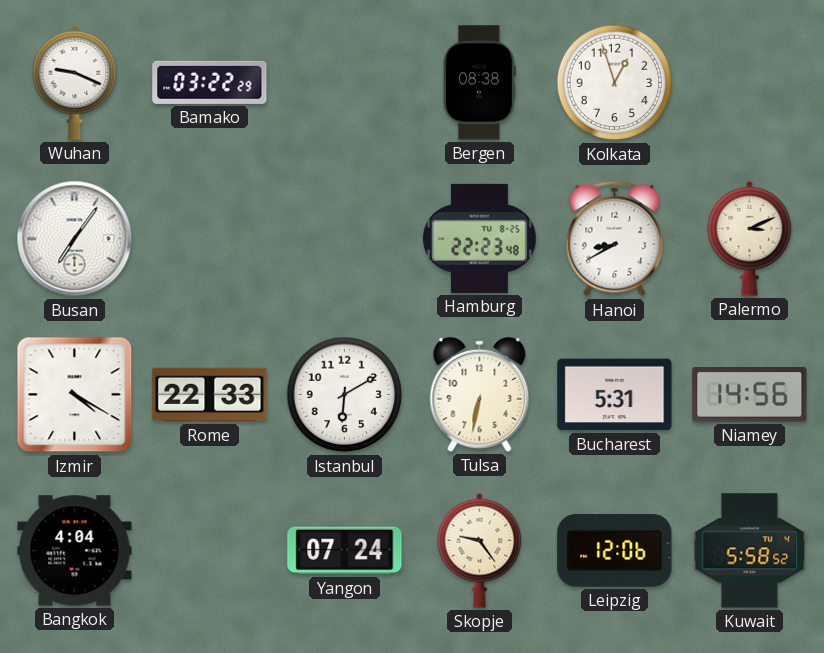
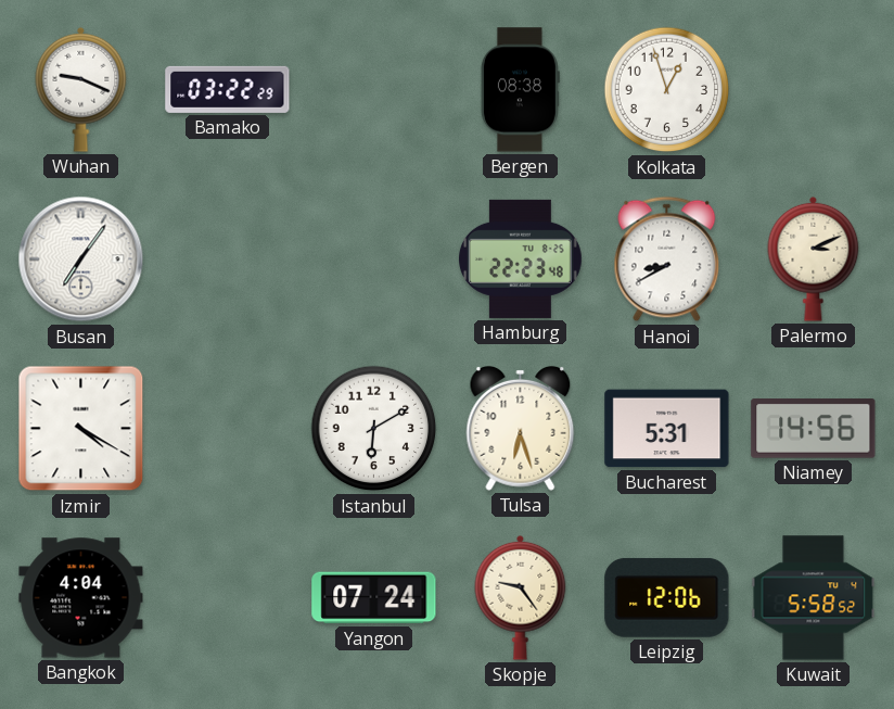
Rome: 22:33 -> none (210, 395)
Tulsa: 6:32 -> 6:27 (521, 428)
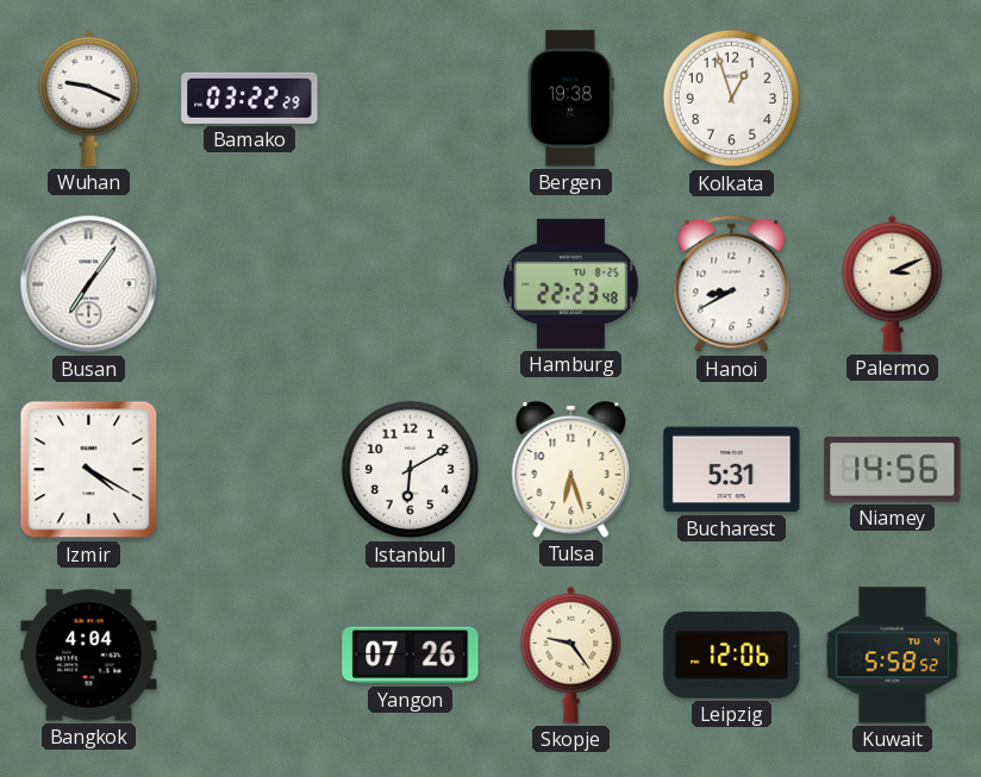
Bergen: 08:38 -> 19:38 (570, 99)
Yangon: 07:24 -> 07:26 (411, 656)
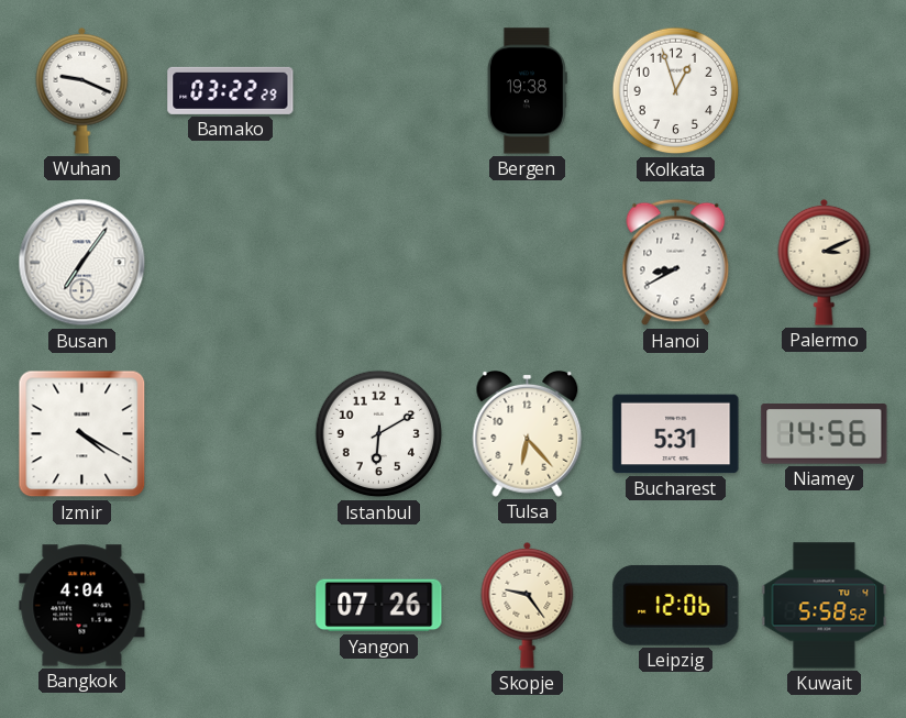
Hamburg: 22:23 -> none (571, 283)
Tulsa: 6:27 -> 6:23 (528, 433)
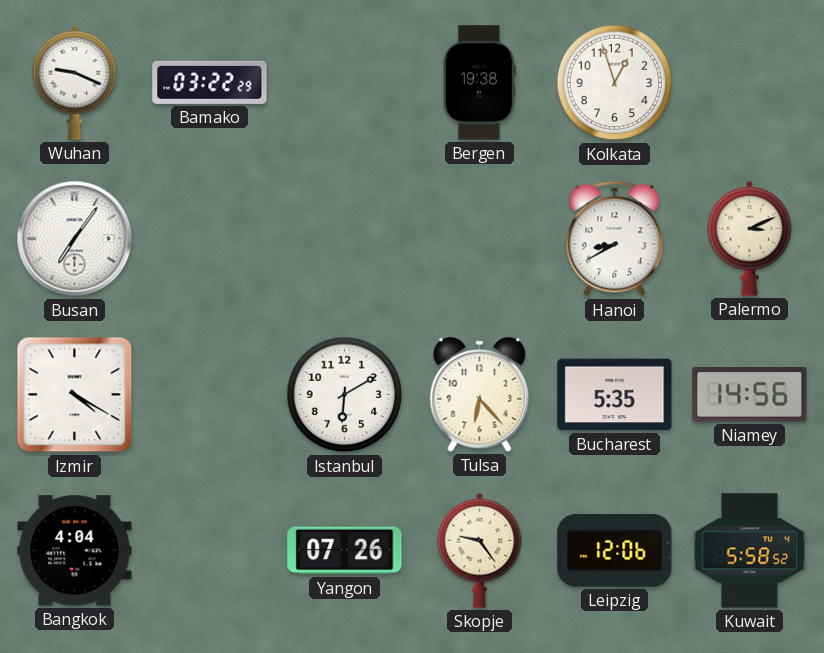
Bucharest: 5:31 -> 5:35 (615, 395)
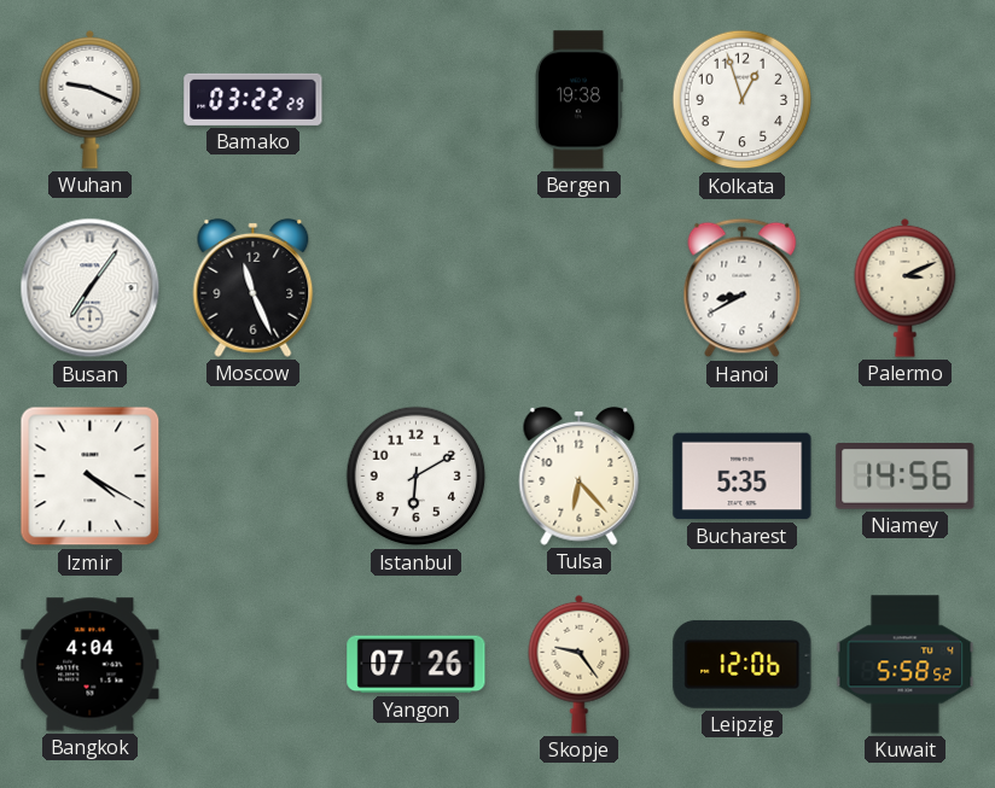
Moscow: none -> 11:26 (254, 287)
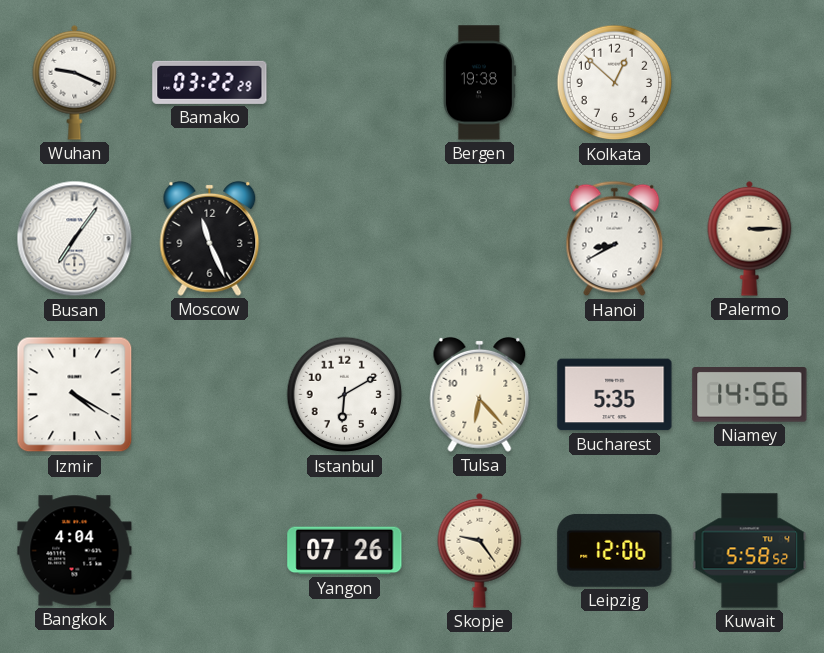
Kolkata: 12:57 -> 12:52 (615, 83)
Palermo: 3:11 -> 3:15 (750, 238)
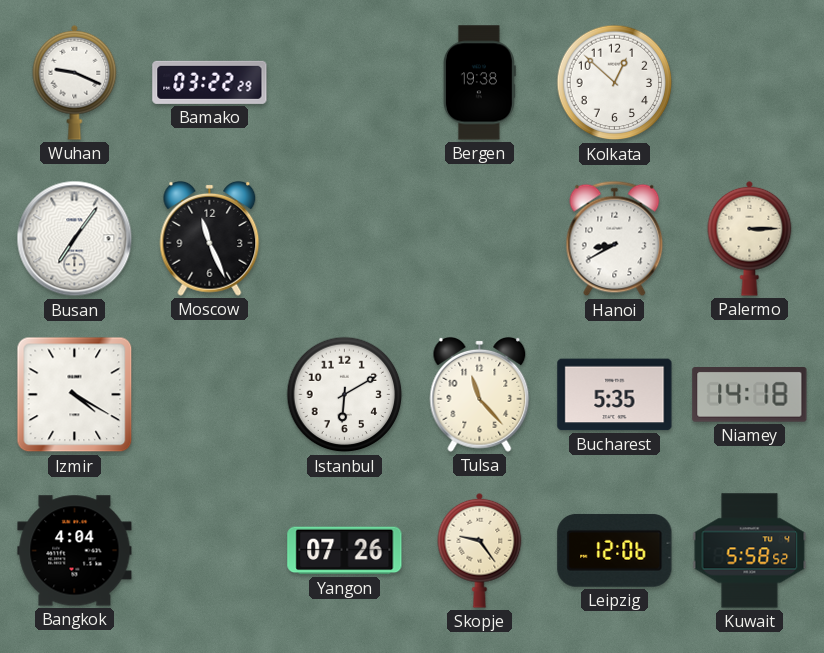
Tulsa: 6:23 -> 11:23 (480, 394)
Niamey: 14:56 -> 14:18 (750, 395)
